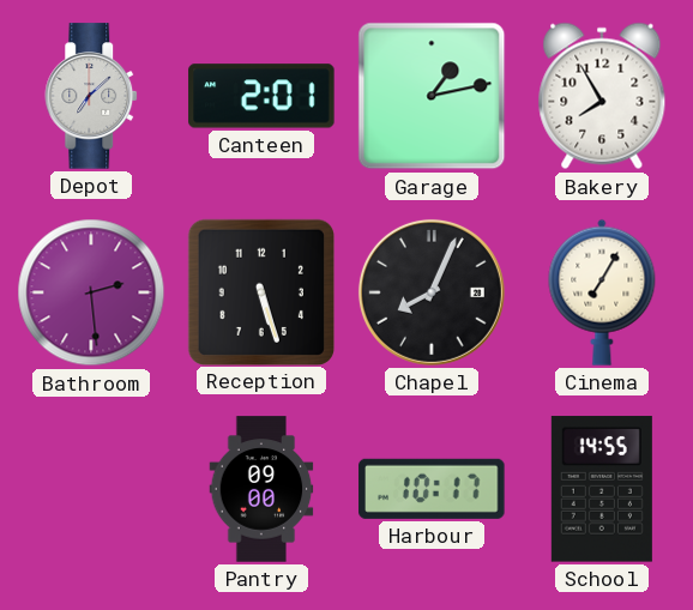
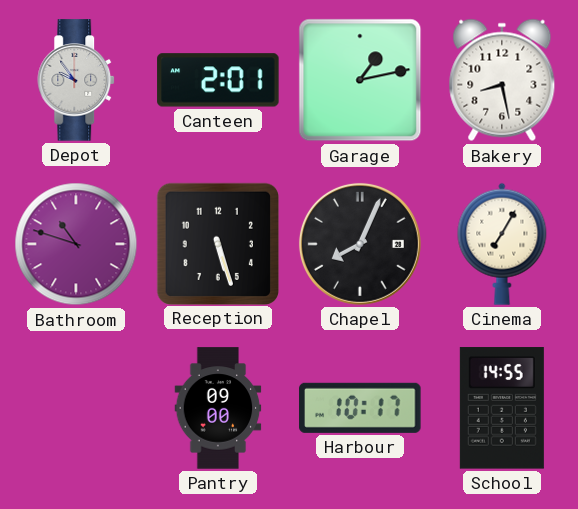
Depot: 7:08 -> 9:54 (77, 80)
Bakery: 7:55 -> 8:28 (502, 80)
Bathroom: 2:29 -> 10:48 (76, 244)
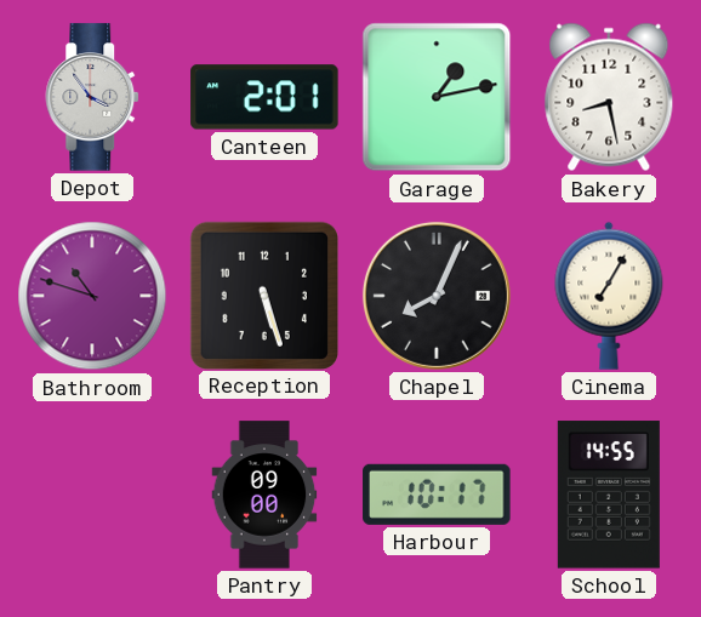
Depot: 9:54 -> 3:54 (93, 97)
